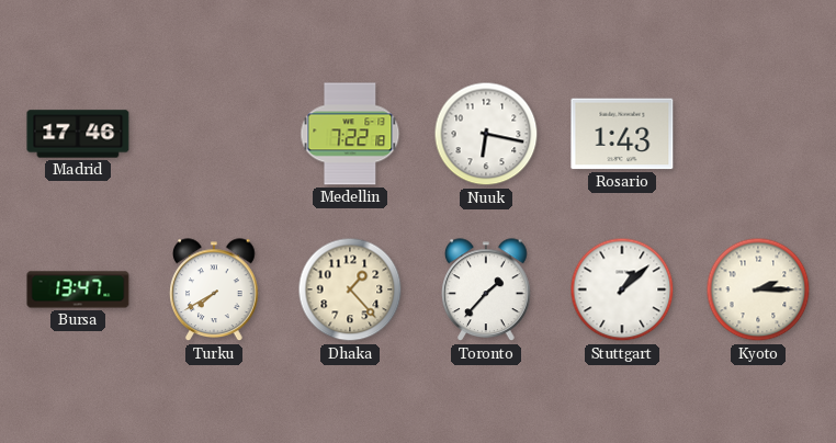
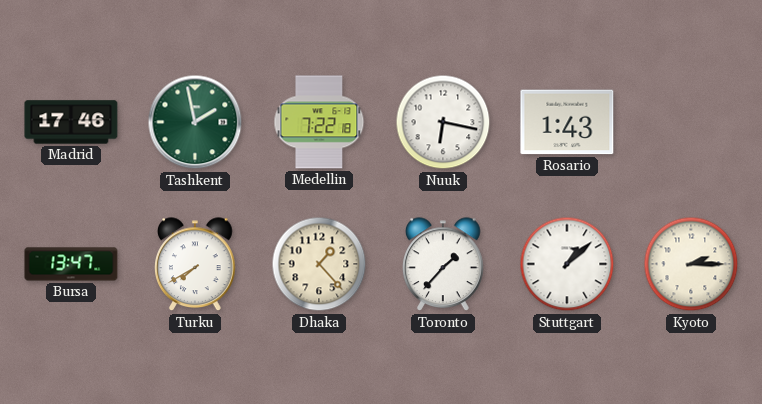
Tashkent: none -> 1:58 (195, 122)
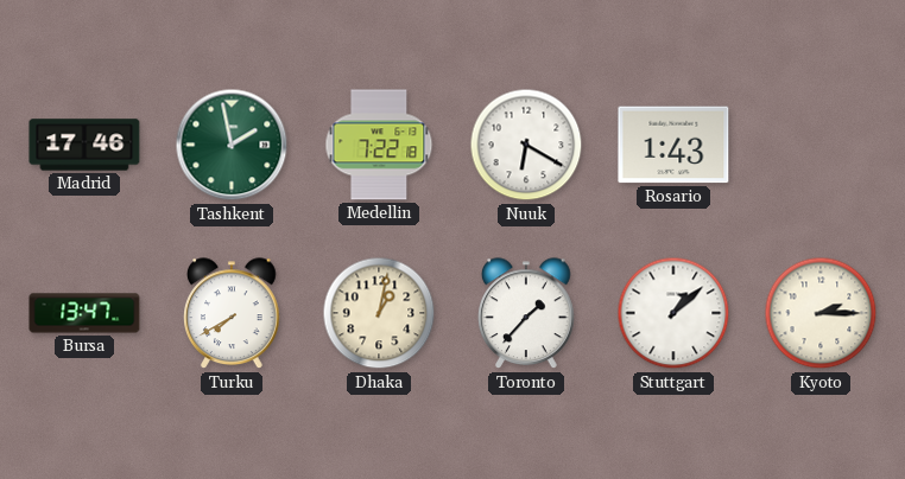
Nuuk: 6:17 -> 6:20 (526, 145)
Dhaka: 1:23 -> 1:02 (379, 313)
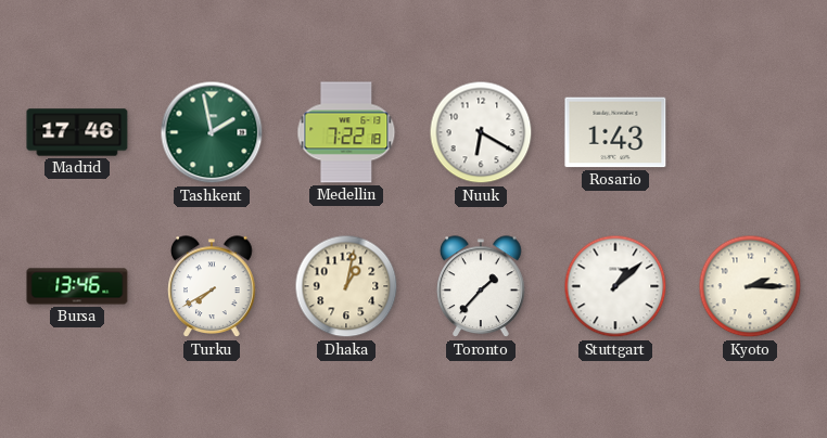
Bursa: 13:47 -> 13:46 (77, 286)
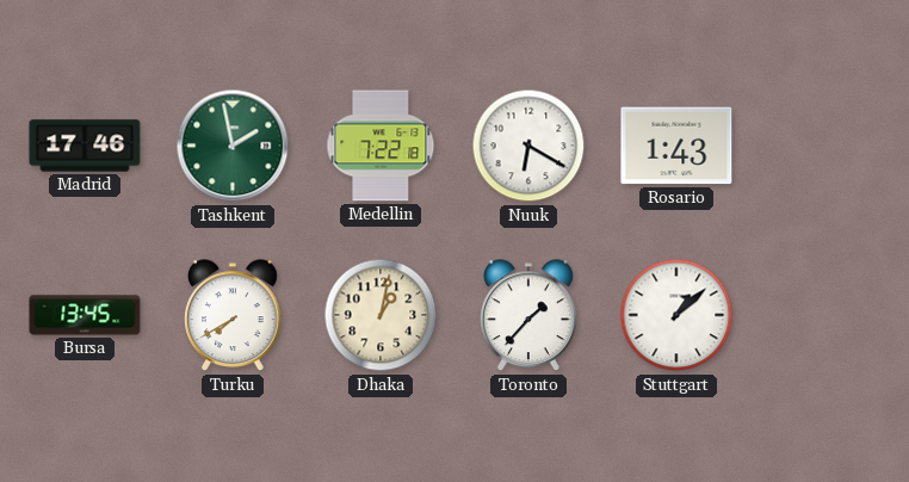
Bursa: 13:46 -> 13:45 (85, 315)
Kyoto: 2:15 -> none (750, 286)
